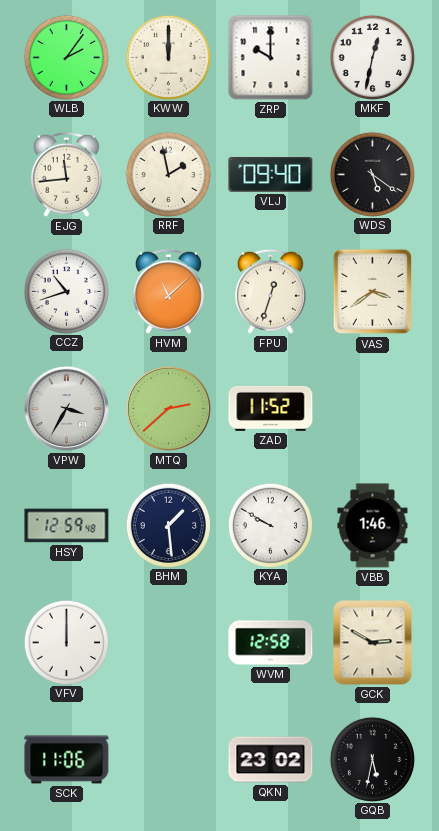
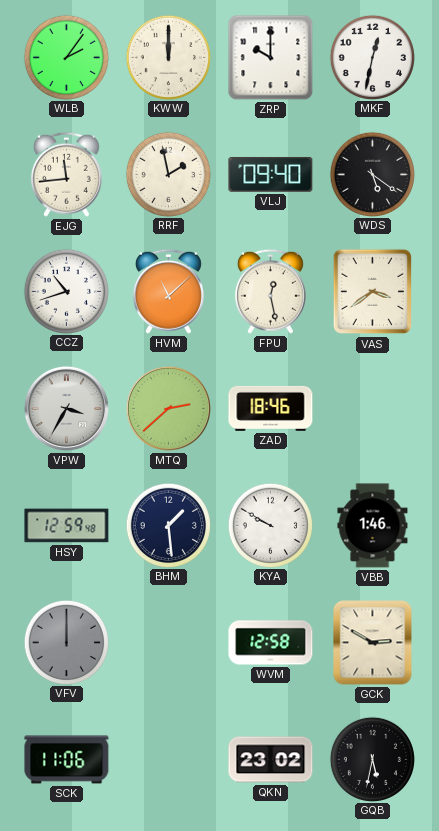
FPU: 12:33 -> 12:28 (270, 291)
ZAD: 11:52 -> 18:46 (271, 408)
VFV dial: white -> grey (66, 642)
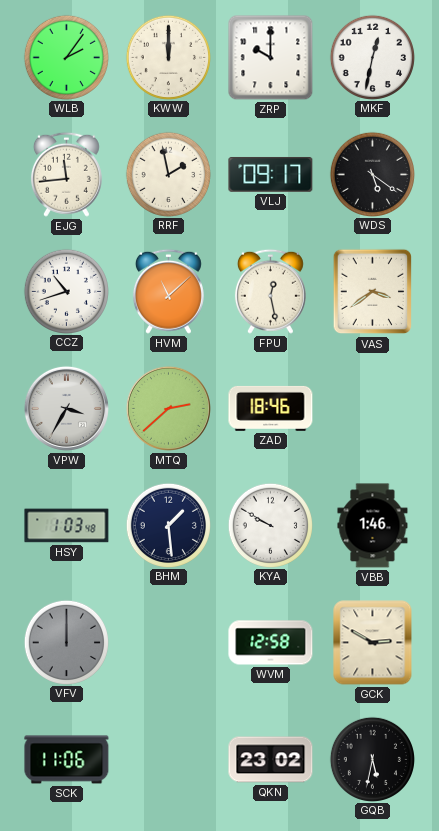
VLJ: 09:40 -> 09:17 (271, 174)
HSY: 12:59 -> 1:03 (67, 526)
